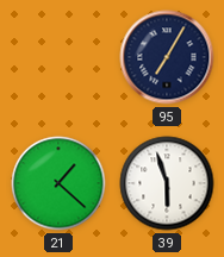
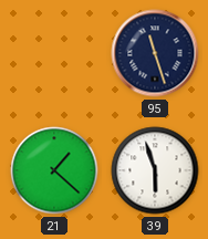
95: 7:05 -> 11:27 (155, 53)
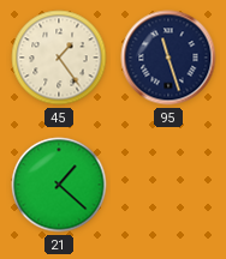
45: none -> 1:24 (59, 58)
39: 5:57 -> none (155, 170)
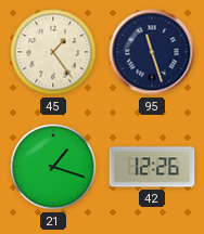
21: 1:22 -> 1:18 (53, 167)
42: none -> 12:26 (152, 167)
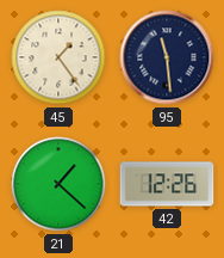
95: 11:27 -> 11:29 (167, 57)
21: 1:18 -> 1:22 (58, 184)
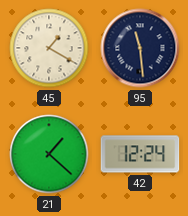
45: 1:24 -> 1:20 (49, 48)
42: 12:26 -> 12:24 (140, 154)
